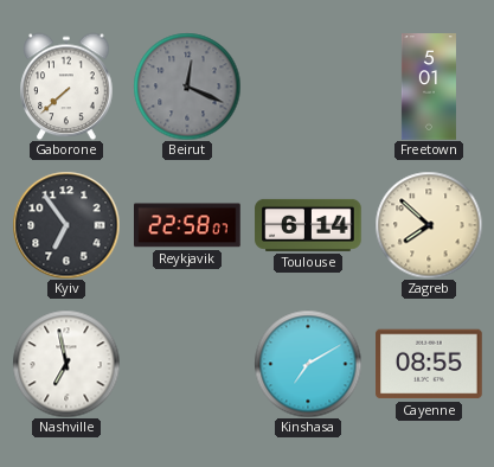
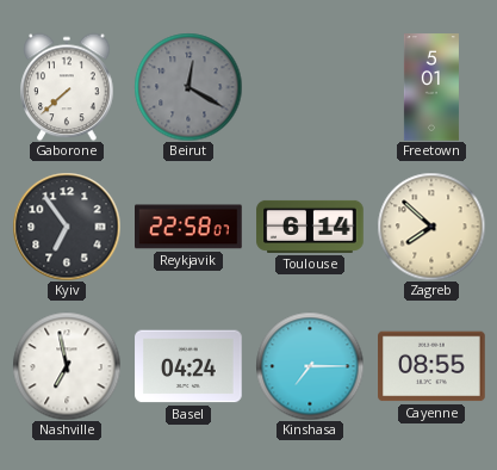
Beirut: 12:19 -> 12:20 (188, 87)
Basel: none -> 04:24 (188, 366)
Kinshasa: 7:10 -> 7:15 (310, 366)
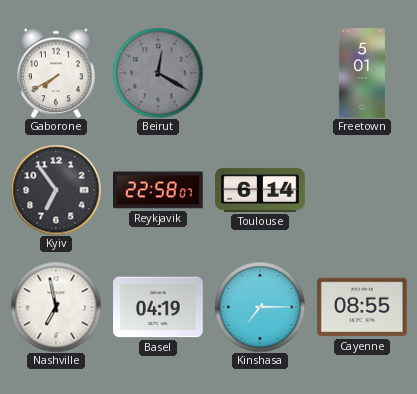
Gaborone: 7:38 -> 7:40 (56, 73)
Zagreb: 7:52 -> none (431, 227)
Basel: 04:24 -> 04:19 (158, 307)
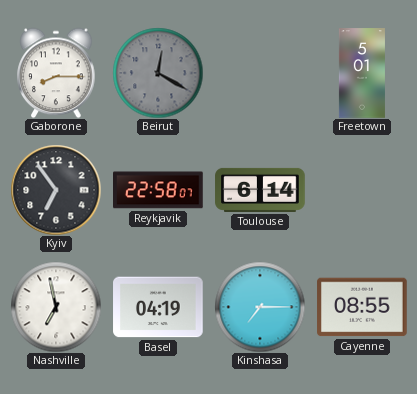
Gaborone: 7:40 -> 8:15 (56, 73)
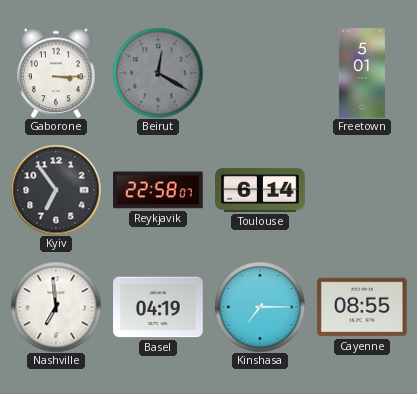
Gaborone: 8:15 -> 3:15 (56, 73)
Nashville: 6:58 -> 6:59 (56, 307)
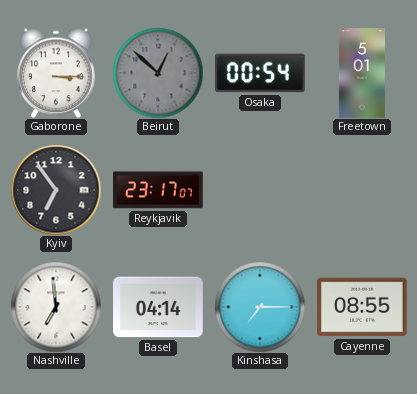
Beirut: 12:20 -> 12:52 (158, 73)
Osaka: none -> 00:54 (260, 73)
Reykjavik: 22:58 -> 23:17 (159, 190)
Toulouse: 6:14 -> none (260, 190)
Basel: 04:19 -> 04:14 (158, 307)
